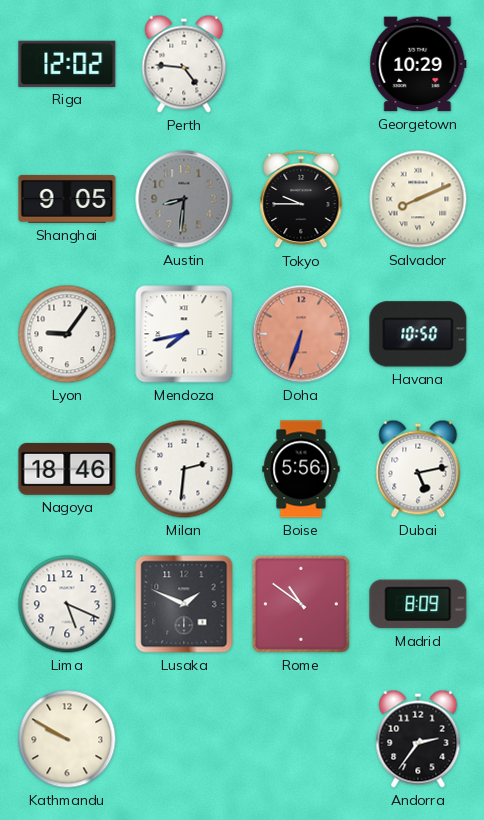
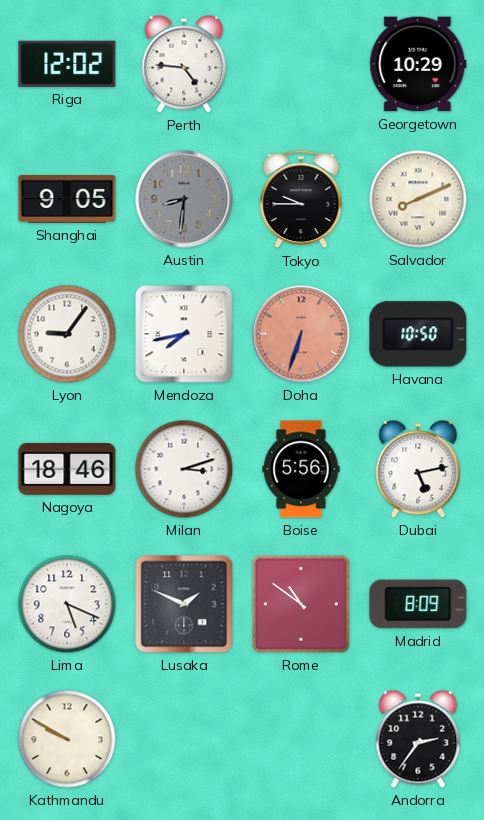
Milan: 2:31 -> 3:12 (184, 469)
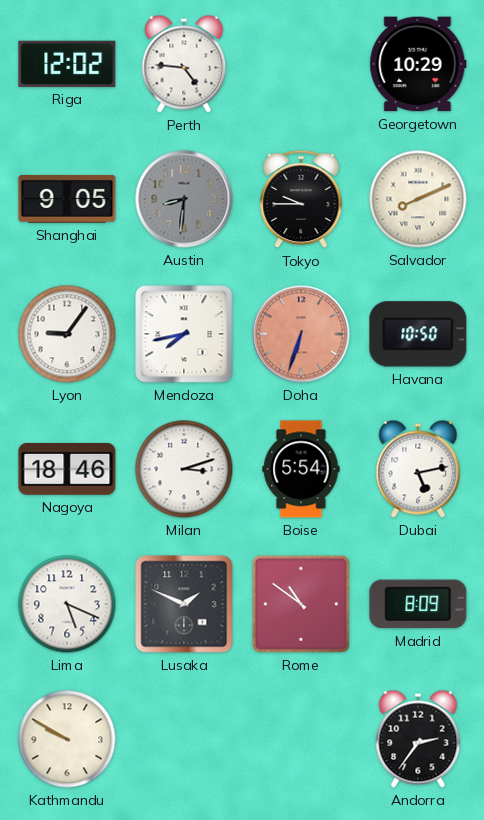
Boise: 5:56 -> 5:54 (301, 469)
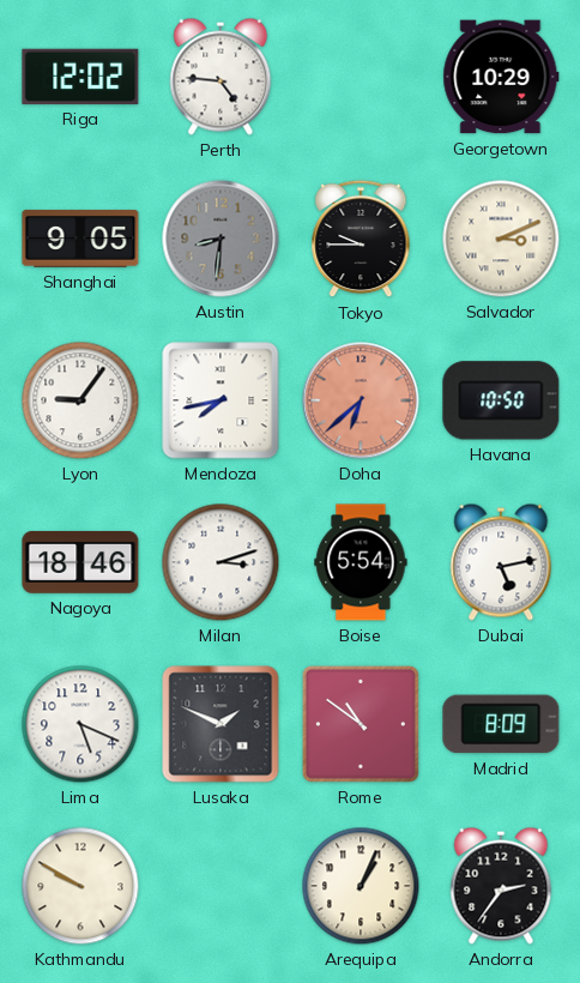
Salvador: 8:11 -> 3:11 (501, 239)
Doha: 6:33 -> 6:38 (361, 400)
Arequipa: none -> 1:04 (361, 886)
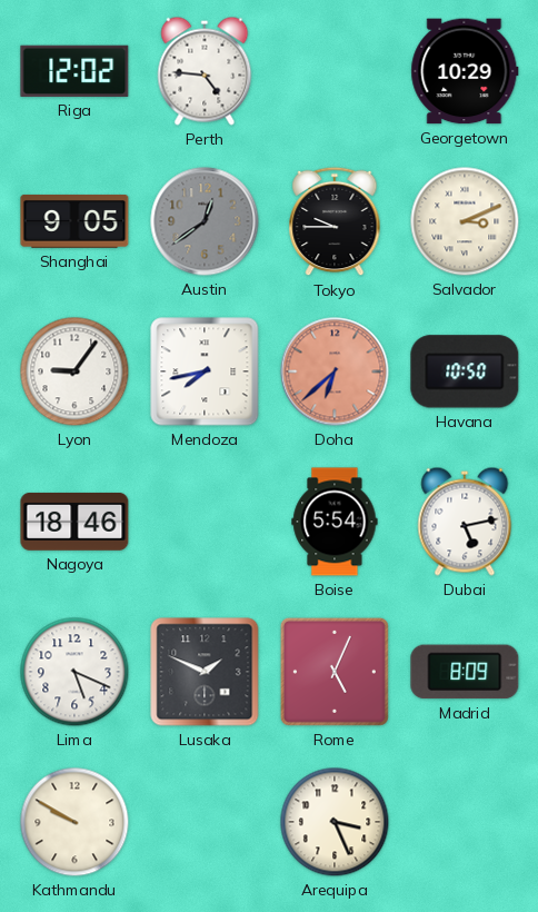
Austin: 8:31 -> 12:39 (205, 221)
Milan: 3:12 -> none (220, 562)
Rome: 10:51 -> 5:04 (335, 672)
Arequipa: 1:04 -> 3:26 (335, 822)
Andorra: 2:36 -> none (501, 886)
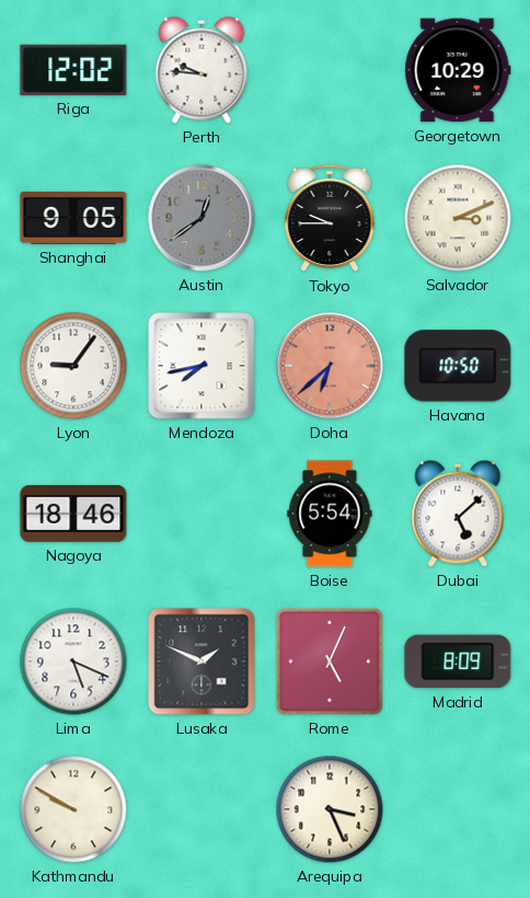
Perth: 4:46 -> 9:46 (201, 70)
Dubai: 5:13 -> 5:08 (458, 514)
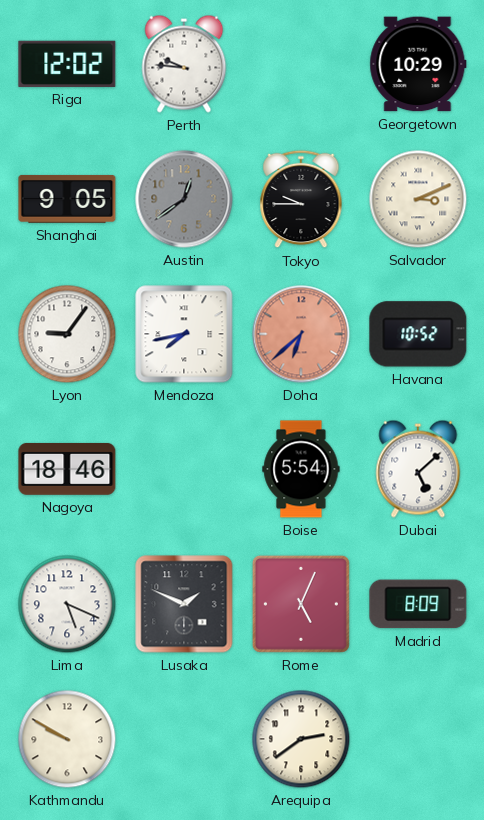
Havana: 10:50 -> 10:52 (418, 334)
Arequipa: 3:26 -> 2:39 (301, 739)
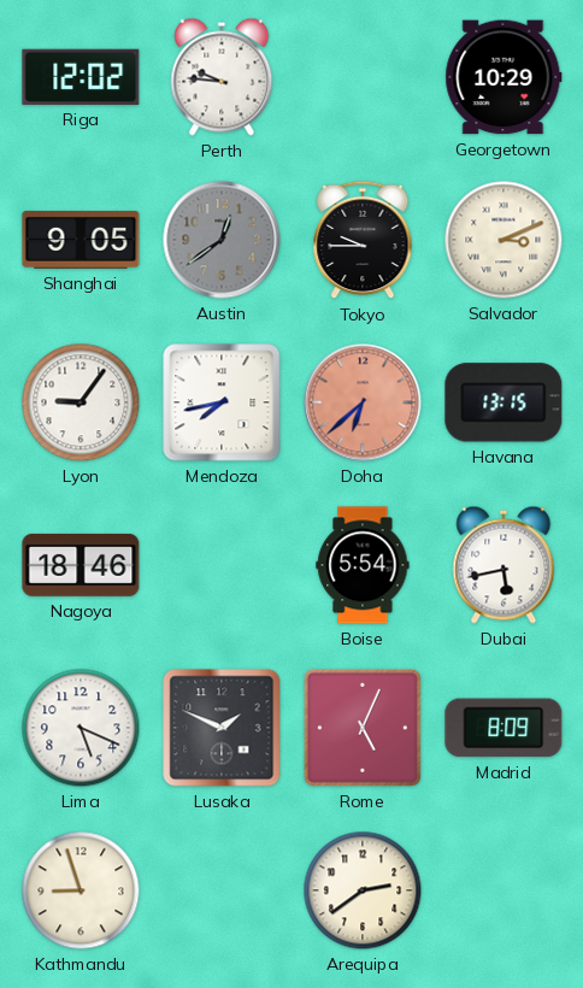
Havana: 10:52 -> 13:15 (503, 402)
Dubai: 5:08 -> 5:43 (503, 565)
Kathmandu: 9:50 -> 8:57 (81, 890)
